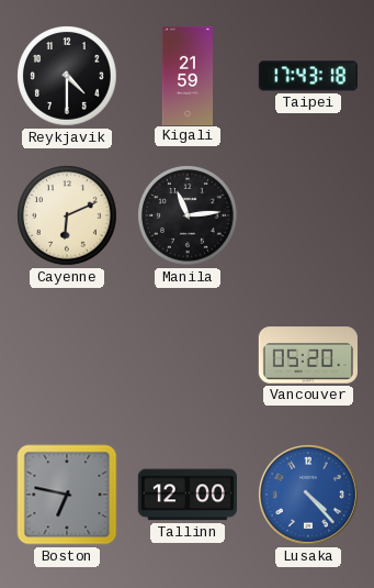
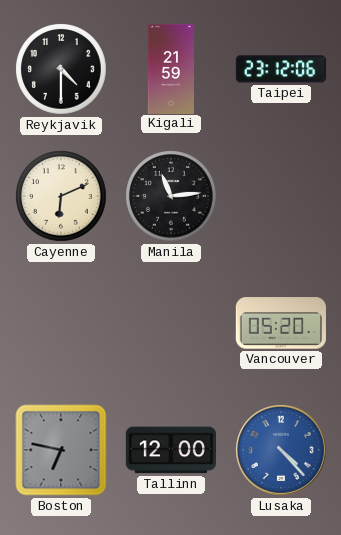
Taipei: 17:43 -> 23:12 (281, 69)
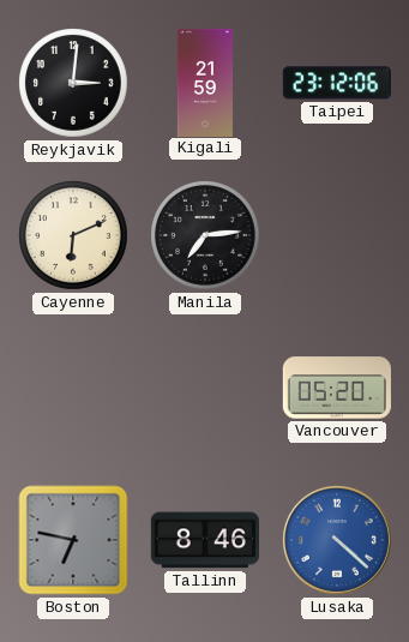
Reykjavik: 4:30 -> 3:01 (73, 83)
Manila: 11:14 -> 7:14 (205, 235)
Tallinn: 12:00 -> 8:46 (205, 540)
Lusaka: 4:23 -> 4:22 (338, 541)
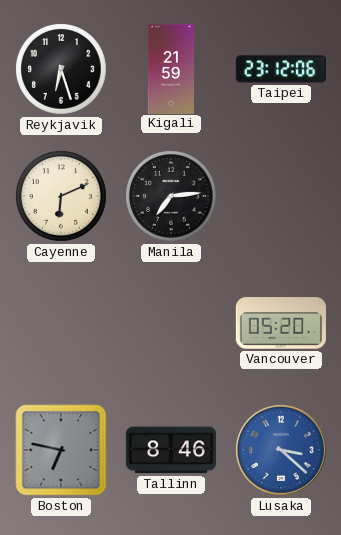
Reykjavik: 3:01 -> 6:27 (61, 69)
Lusaka: 4:22 -> 3:22 (282, 451)
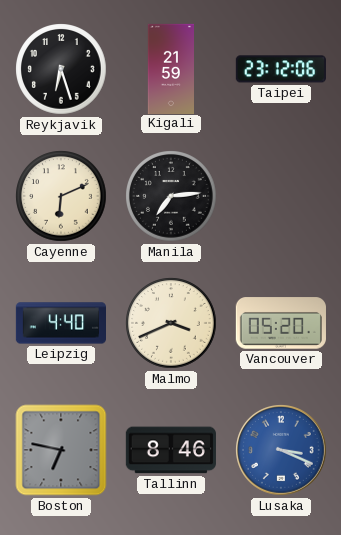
Leipzig: none -> 4:40 (60, 323)
Malmo: none -> 3:41 (171, 323)
Lusaka: 3:22 -> 3:19 (282, 451)
